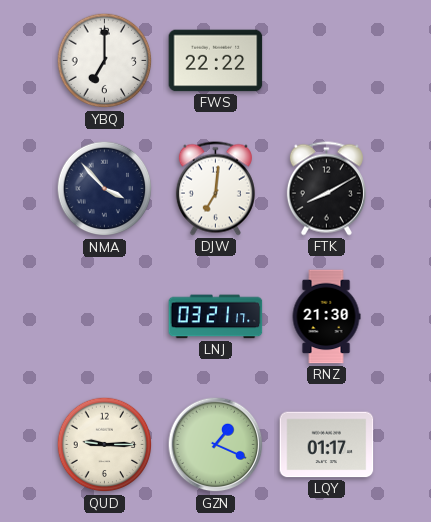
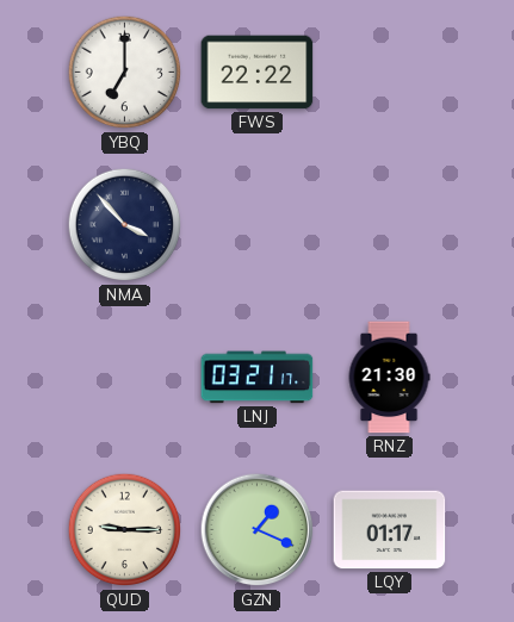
DJW: 7:01 -> none (215, 189)
FTK: 8:10 -> none (326, 189)
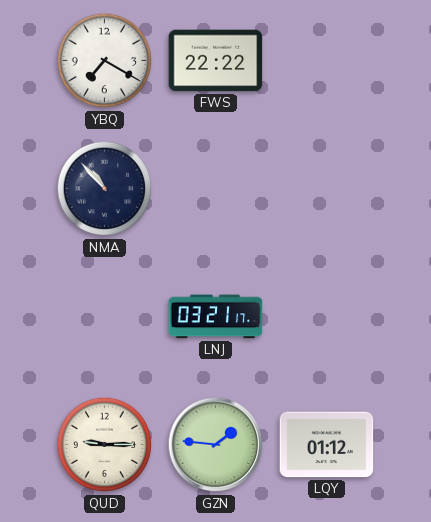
YBQ: 7:00 -> 7:20 (105, 61)
NMA: 3:53 -> 10:53 (105, 189)
RNZ: 21:30 -> none (389, 378)
GZN: 1:19 -> 1:46 (216, 445)
LQY: 01:17 -> 01:12 (327, 445)
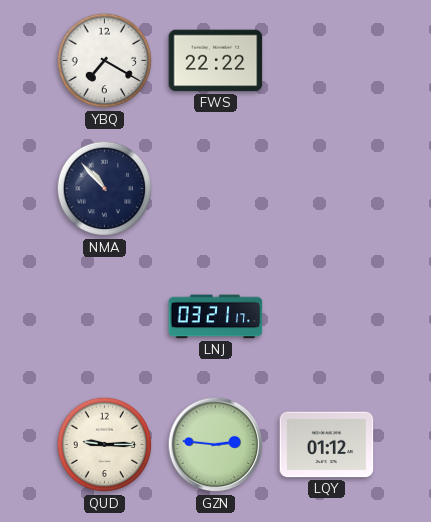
GZN: 1:46 -> 2:46 (216, 445)
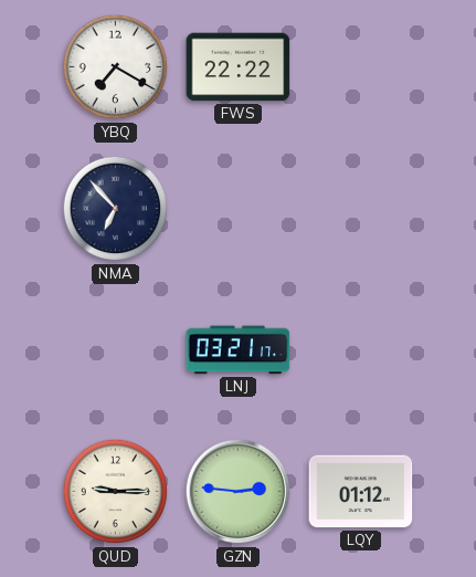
NMA: 10:53 -> 6:53 (116, 209)
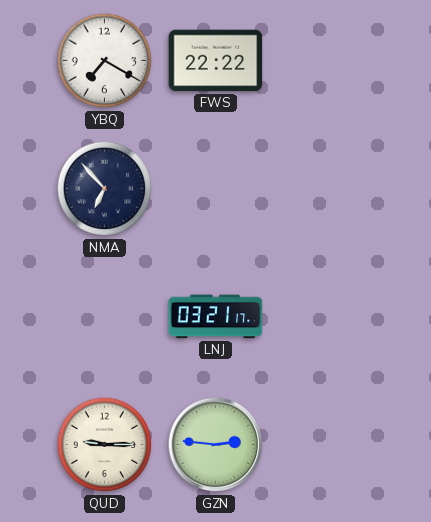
LQY: 01:12 -> none (361, 492)
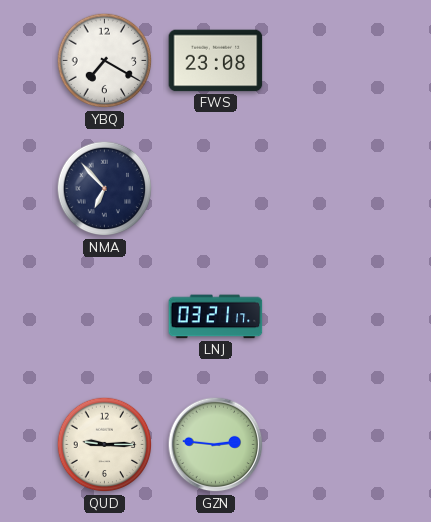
FWS: 22:22 -> 23:08 (216, 61)
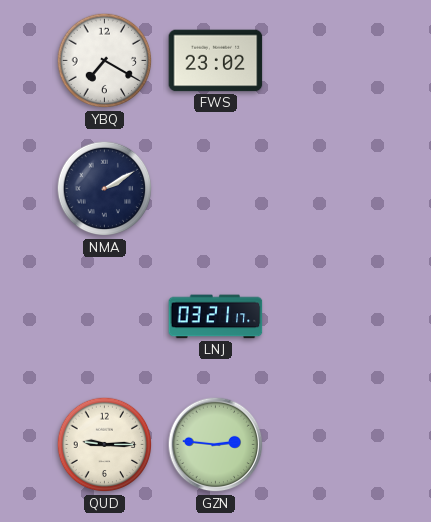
FWS: 23:08 -> 23:02 (216, 61)
NMA: 6:53 -> 2:10 (105, 189)
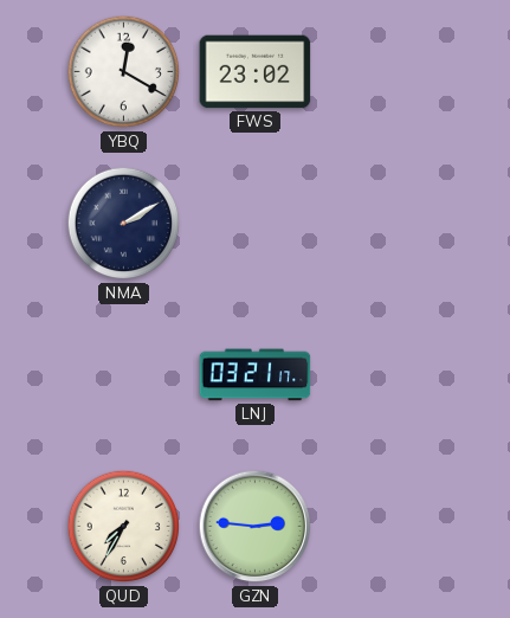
YBQ: 7:20 -> 12:20 (124, 72)
QUD: 9:15 -> 7:35 (124, 527)
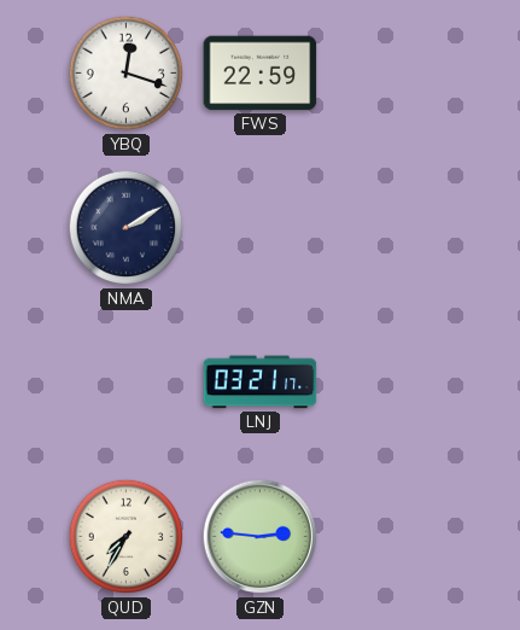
YBQ: 12:20 -> 12:18 (127, 74)
FWS: 23:02 -> 22:59 (261, 74)
